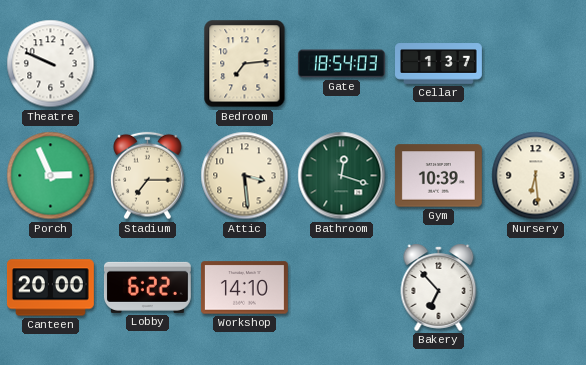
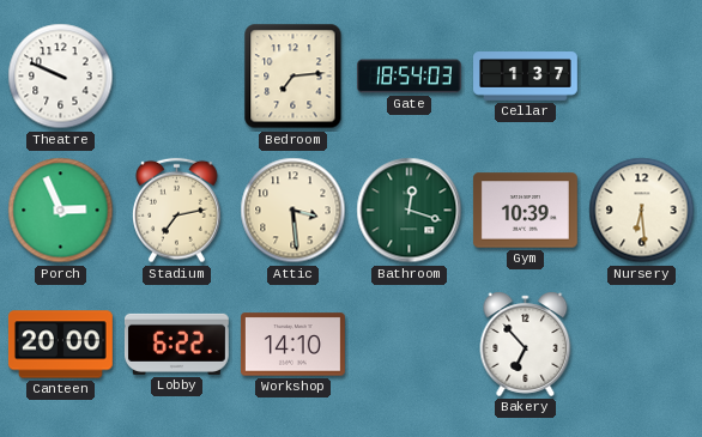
Stadium: 7:15 -> 7:13 (177, 211)
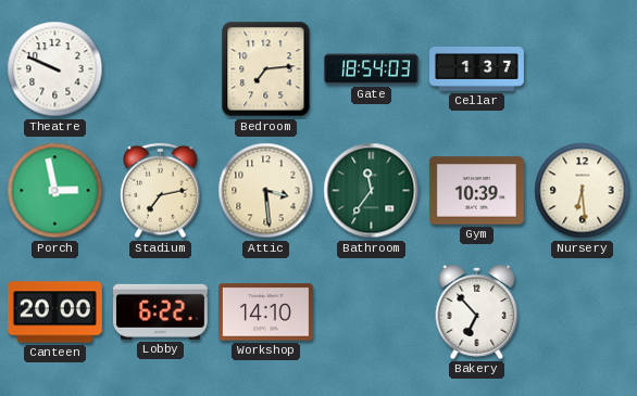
Porch: 2:56 -> 2:58 (55, 191)
Bathroom: 12:18 -> 11:36 (372, 191)
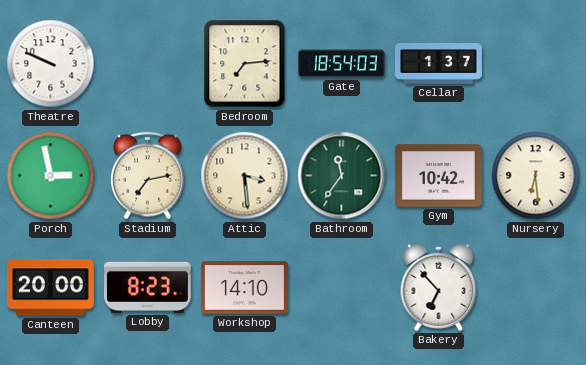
Gym: 10:39 -> 10:42 (438, 176)
Lobby: 6:22 -> 8:23 (147, 287)
